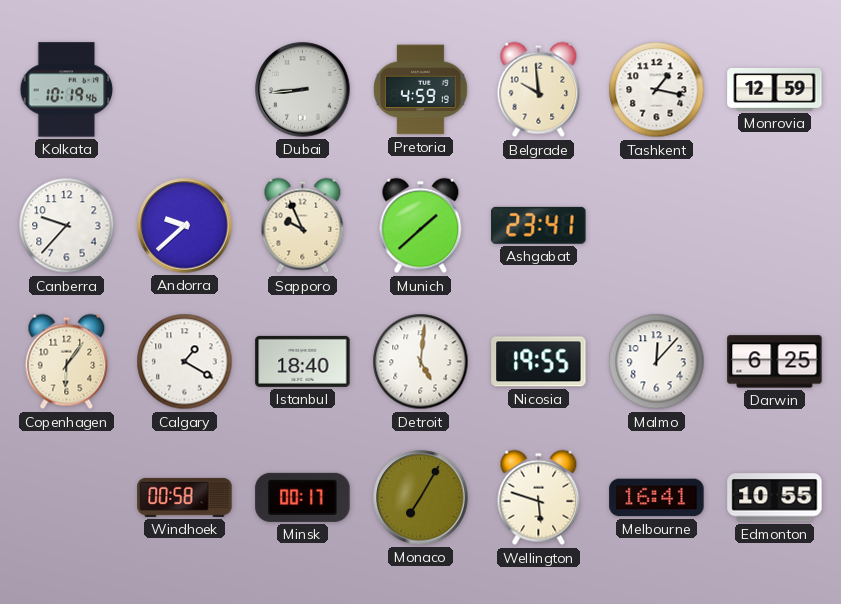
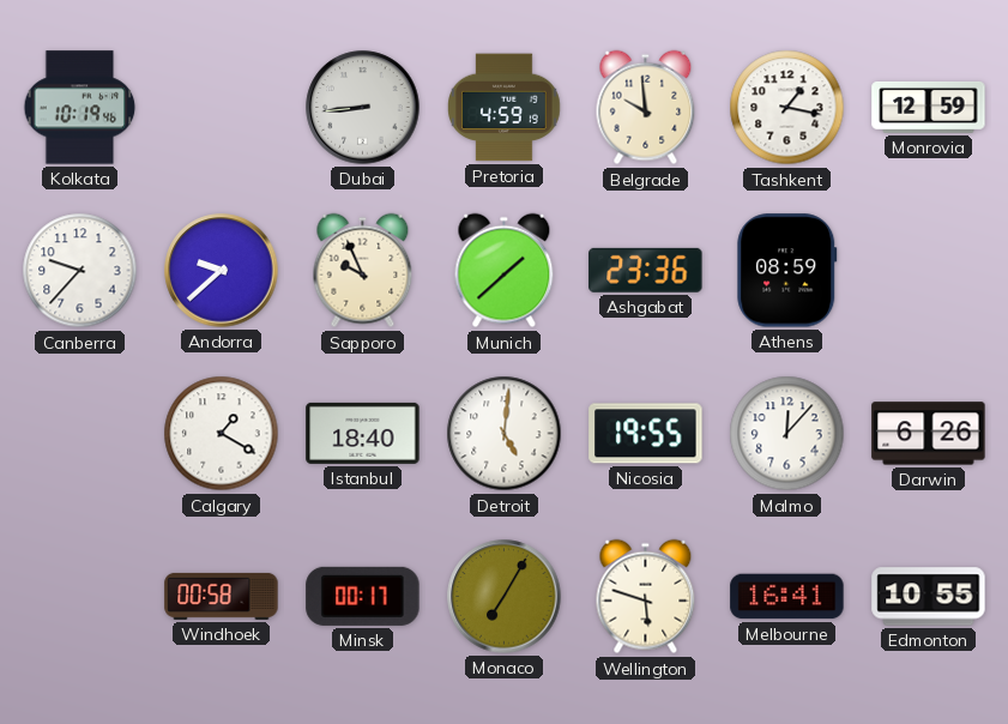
Ashgabat: 23:41 -> 23:36 (646, 270)
Athens: none -> 08:59 (787, 271)
Copenhagen: 6:06 -> none (67, 362)
Darwin: 6:25 -> 6:26 (929, 434)
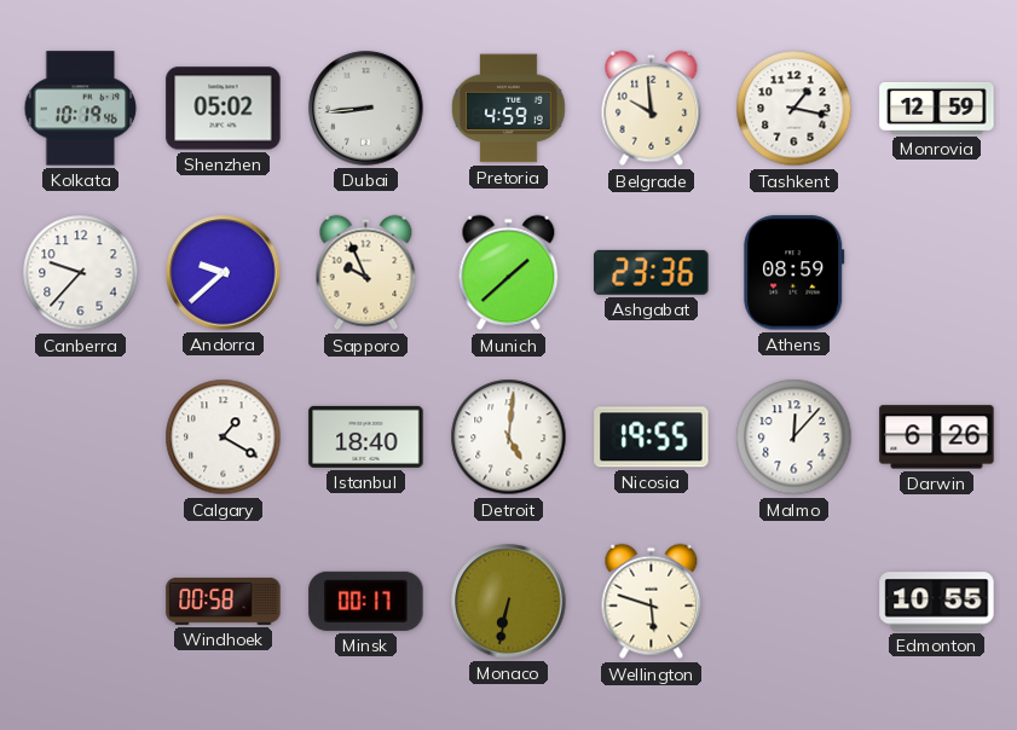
Shenzhen: none -> 05:02 (224, 109)
Monaco: 7:05 -> 6:32 (509, 602)
Melbourne: 16:41 -> none (787, 597)
